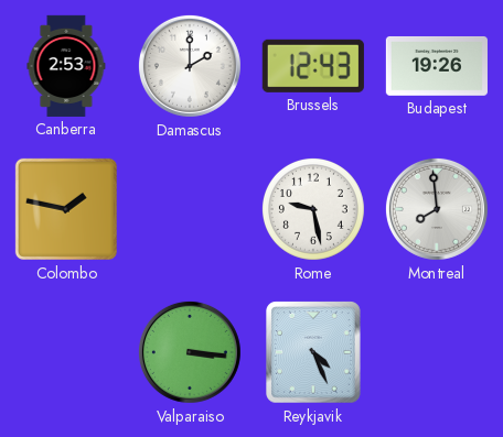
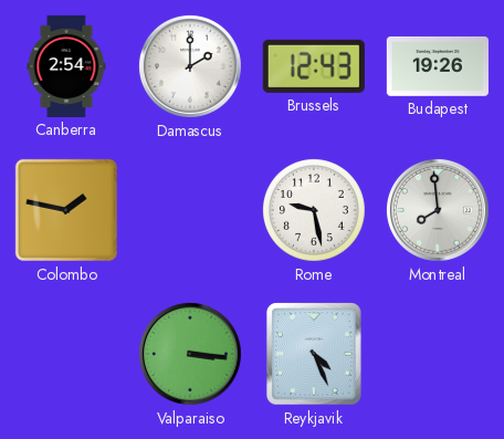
Canberra: 2:53 -> 2:54 (66, 66)
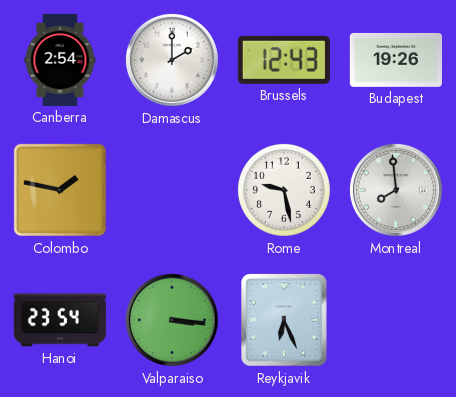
Hanoi: none -> 23:54 (60, 320)
Reykjavik: 4:26 -> 6:26 (284, 320)
